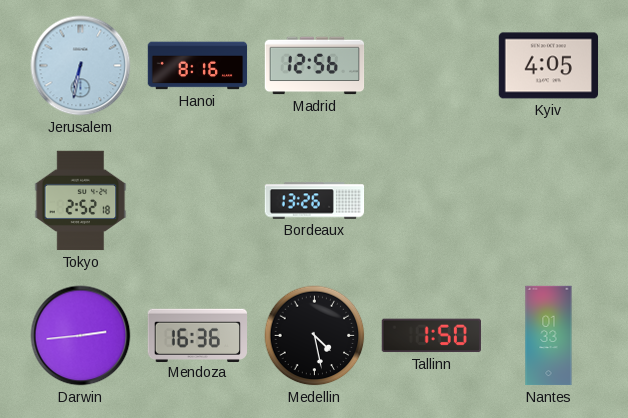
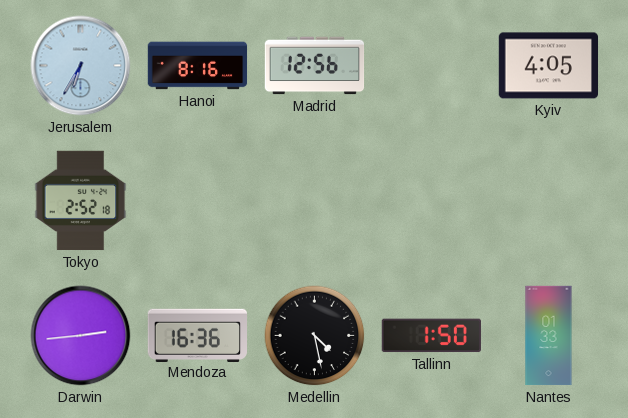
Jerusalem: 6:32 -> 6:35 (81, 66)
Bordeaux: 13:26 -> none (315, 201)
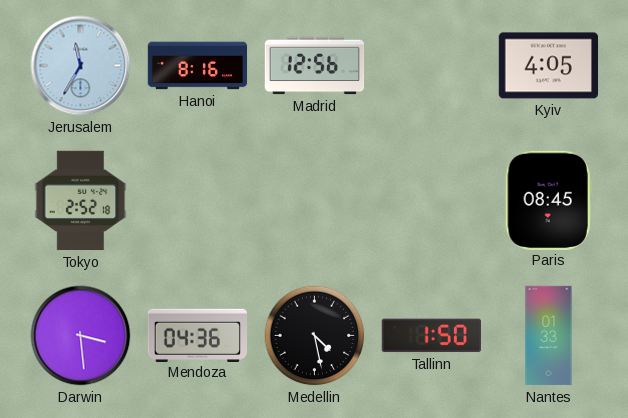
Jerusalem: 6:35 -> 11:35 (81, 66)
Paris: none -> 08:45 (548, 200)
Darwin: 2:44 -> 3:29 (81, 336)
Mendoza: 16:36 -> 04:36 (198, 335)
